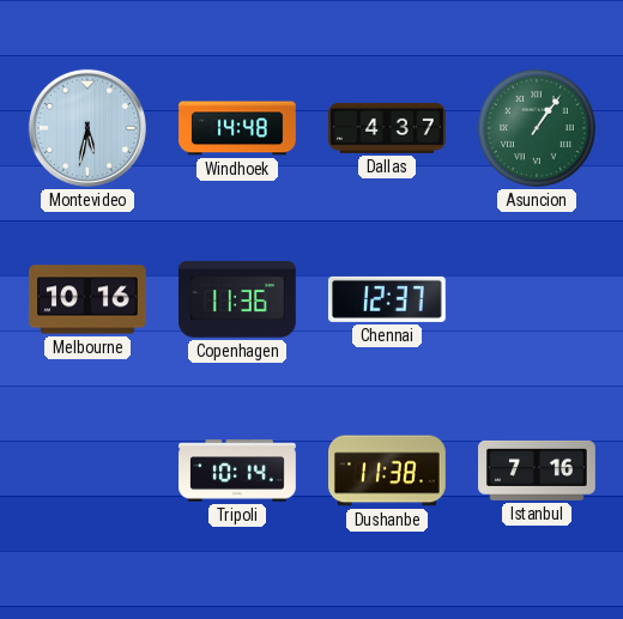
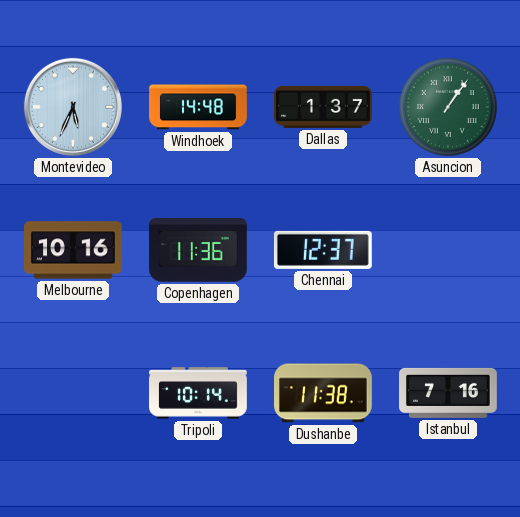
Montevideo: 5:32 -> 5:34 (73, 107)
Dallas: 4:37 -> 1:37 (324, 107)
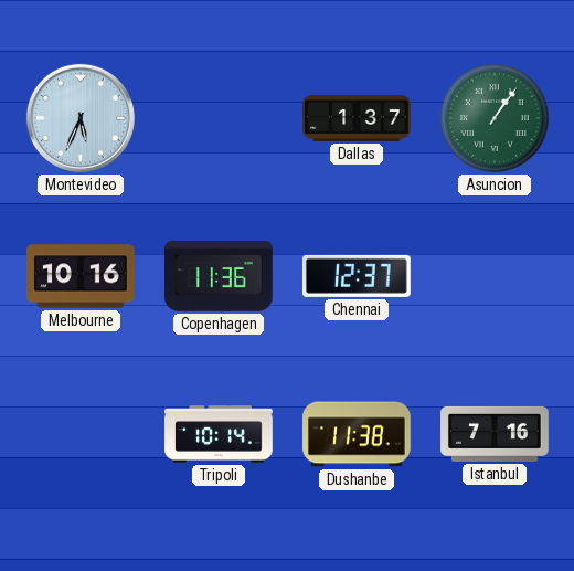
Windhoek: 14:48 -> none (198, 107)
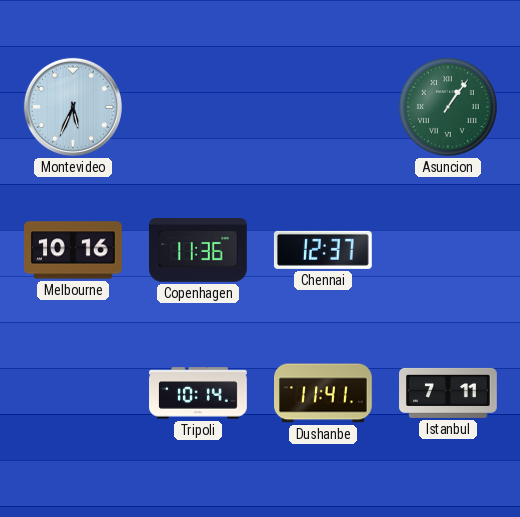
Dallas: 1:37 -> none (358, 118)
Dushanbe: 11:38 -> 11:41 (324, 393)
Istanbul: 7:16 -> 7:11 (448, 393)
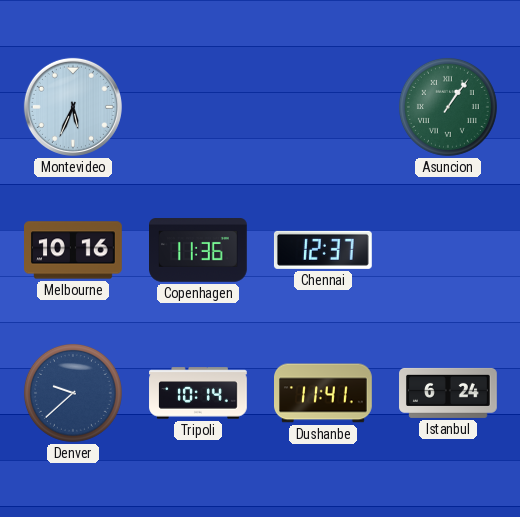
Denver: none -> 9:38 (73, 393)
Istanbul: 7:11 -> 6:24 (448, 393)
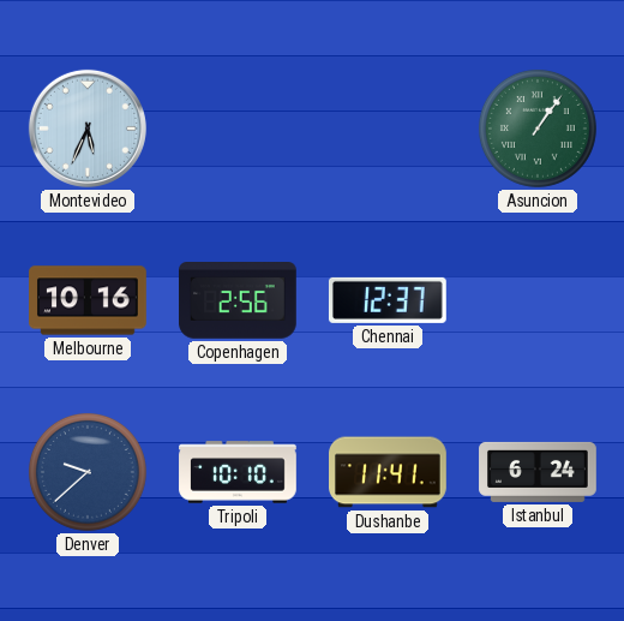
Copenhagen: 11:36 -> 2:56 (239, 301)
Tripoli: 10:14 -> 10:10 (238, 472)
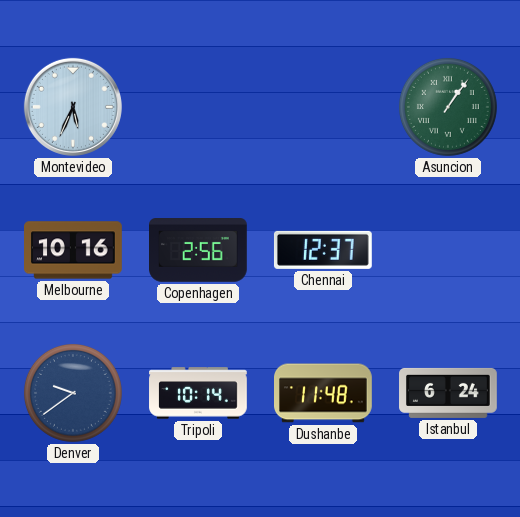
Denver: 9:38 -> 9:39 (73, 393)
Tripoli: 10:10 -> 10:14 (198, 393)
Dushanbe: 11:41 -> 11:48 (324, 393)
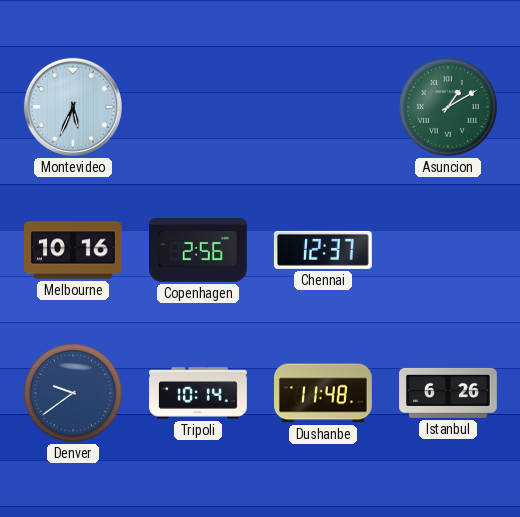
Asuncion: 1:06 -> 1:10 (448, 107)
Istanbul: 6:24 -> 6:26 (448, 393)
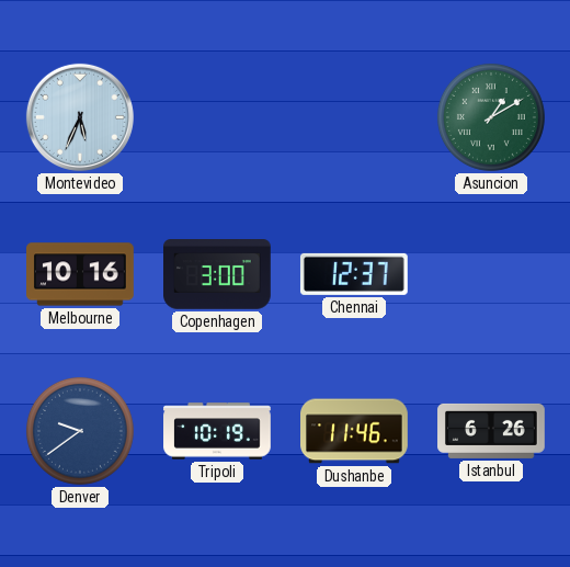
Copenhagen: 2:56 -> 3:00 (218, 275)
Tripoli: 10:14 -> 10:19 (217, 431)
Dushanbe: 11:48 -> 11:46 (355, 431)
